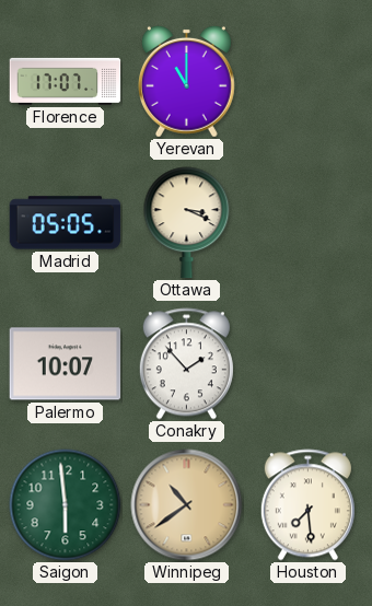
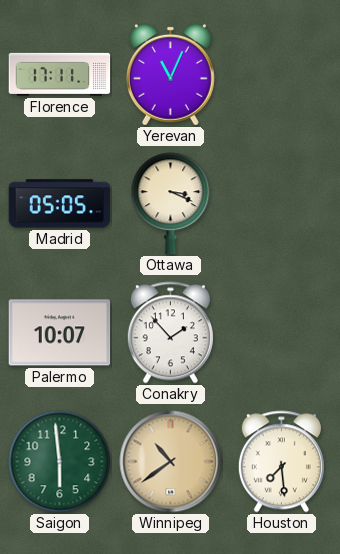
Florence: 17:07 -> 17:11 (60, 74)
Yerevan: 11:00 -> 11:04 (170, 74)
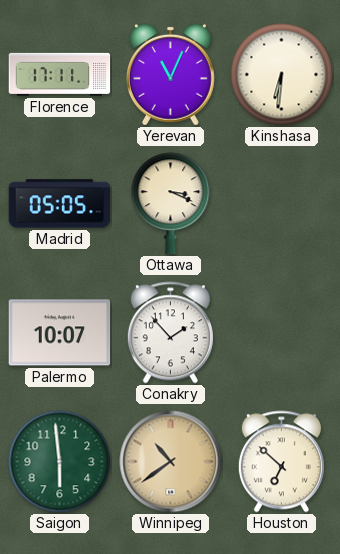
Kinshasa: none -> 6:31 (282, 75)
Houston: 7:29 -> 6:52 (281, 462)
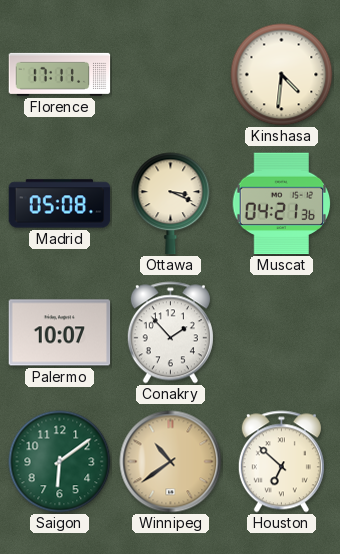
Yerevan: 11:04 -> none (170, 74)
Kinshasa: 6:31 -> 4:31 (282, 75)
Madrid: 05:05 -> 05:08 (60, 204)
Muscat: none -> 04:21 (282, 204)
Saigon: 5:59 -> 6:09 (60, 462)
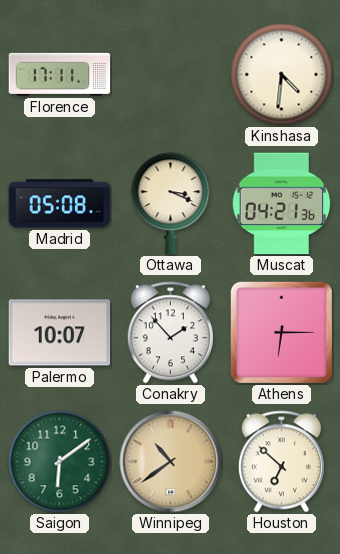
Athens: none -> 6:15 (281, 332)
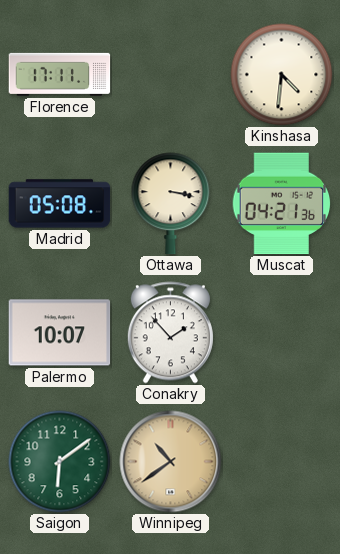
Ottawa: 3:19 -> 3:17 (171, 204)
Athens: 6:15 -> none (281, 332)
Houston: 6:52 -> none (281, 462)
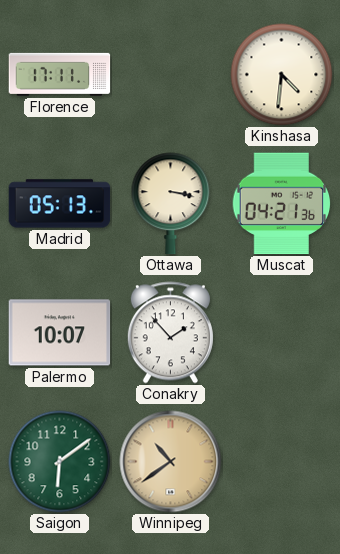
Madrid: 05:08 -> 05:13 (60, 204)
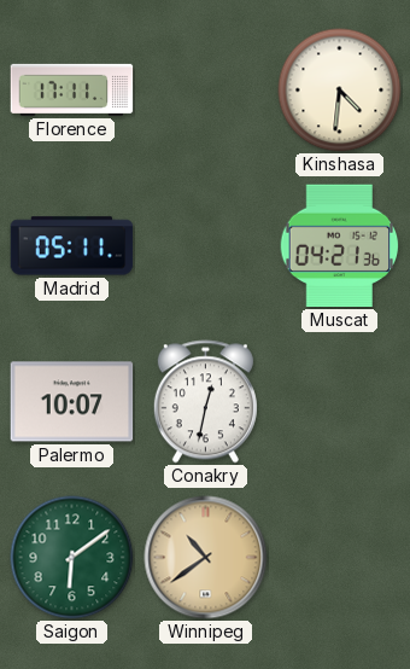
Madrid: 05:13 -> 05:11 (72, 246)
Ottawa: 3:17 -> none (171, 204)
Conakry: 1:53 -> 12:32 (205, 402)
